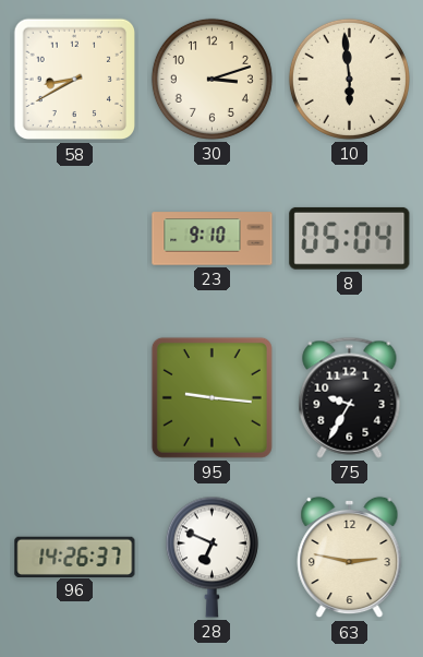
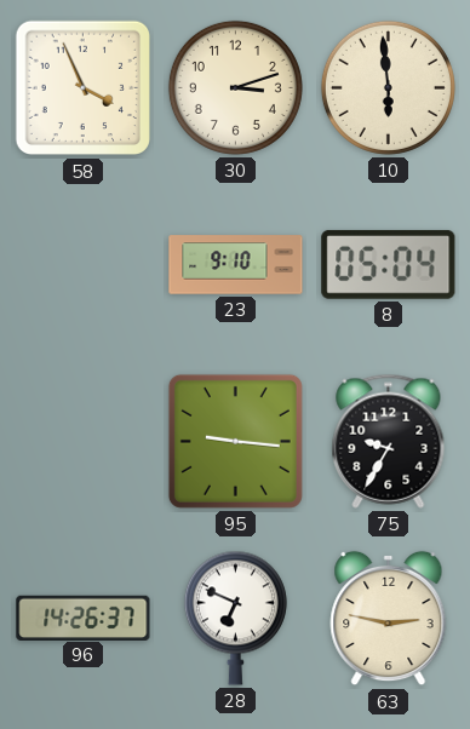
58: 8:40 -> 3:56 (84, 88)
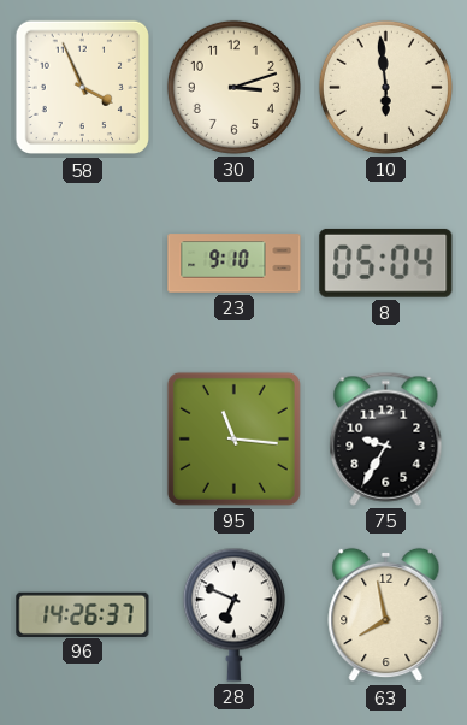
95: 9:16 -> 11:16 (233, 438)
63: 2:47 -> 7:58 (386, 615)
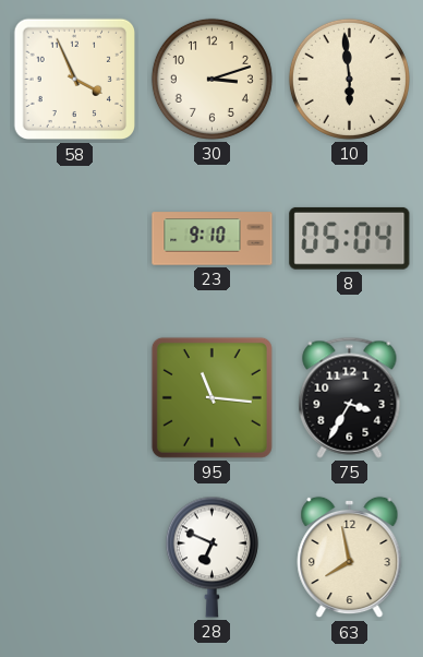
75: 9:35 -> 3:35 (350, 397)
96: 14:26 -> none (83, 614)
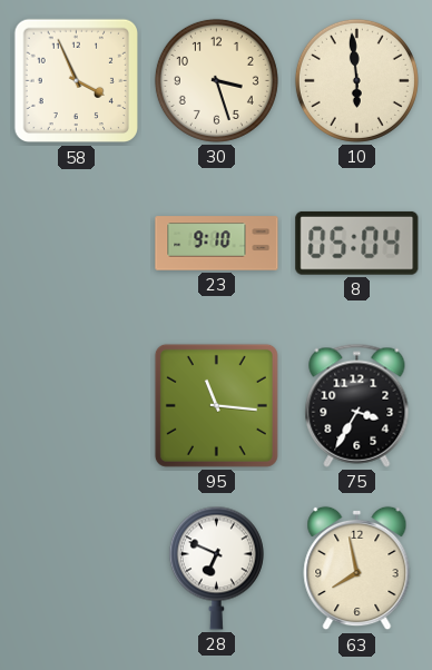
30: 3:12 -> 3:27 (216, 80)
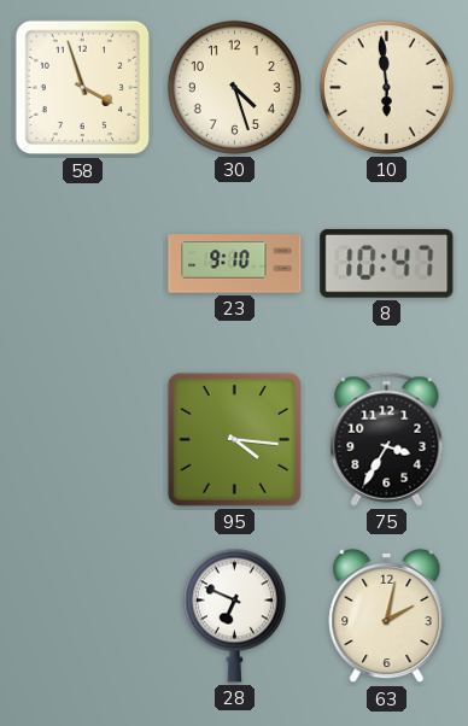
58: 3:56 -> 3:57 (83, 88)
30: 3:27 -> 4:27 (234, 87)
8: 05:04 -> 10:47 (387, 263)
95: 11:16 -> 4:16 (234, 439)
63: 7:58 -> 2:02 (387, 616)
